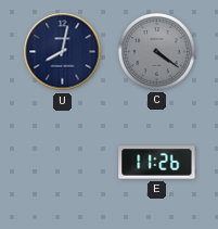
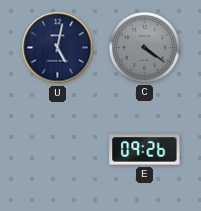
U: 8:02 -> 5:02 (58, 48)
E: 11:26 -> 09:26 (145, 150)
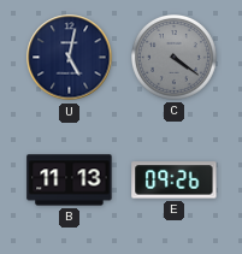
B: none -> 11:13 (70, 181)
